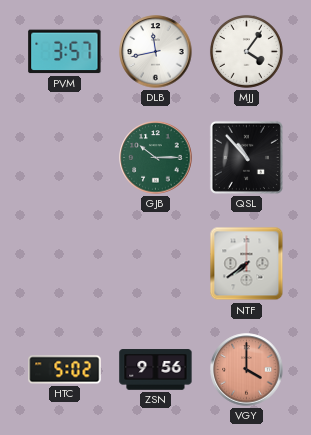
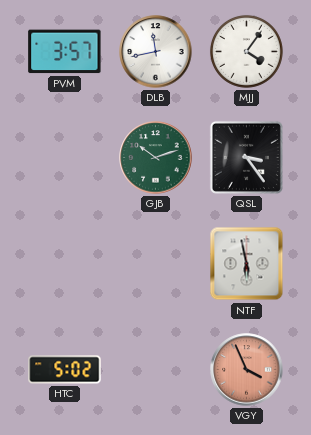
GJB: 10:15 -> 10:12 (156, 158)
QSL: 10:53 -> 3:24 (246, 157)
NTF: 7:39 -> 5:58 (247, 264)
ZSN: 9:56 -> none (156, 370)
VGY: 4:00 -> 3:56 (247, 370)
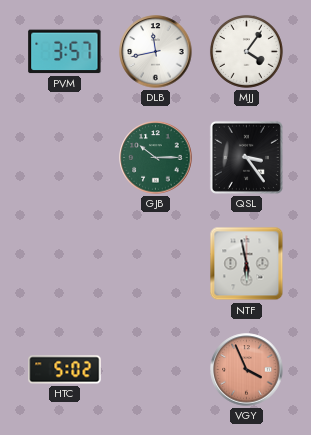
GJB: 10:12 -> 10:15 (156, 158)
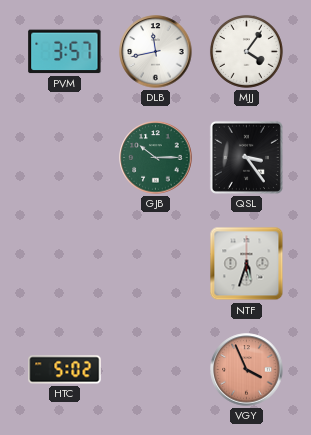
NTF: 5:58 -> 5:33 (247, 264)
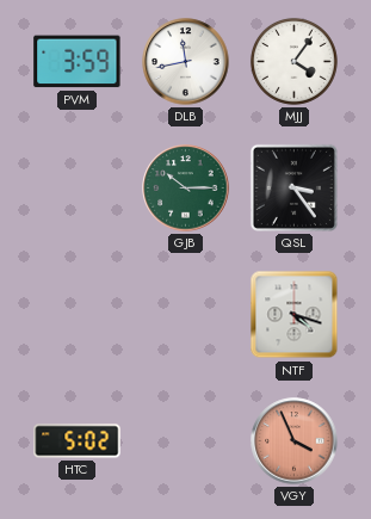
PVM: 3:57 -> 3:59 (78, 62)
NTF: 5:33 -> 4:18 (295, 315)
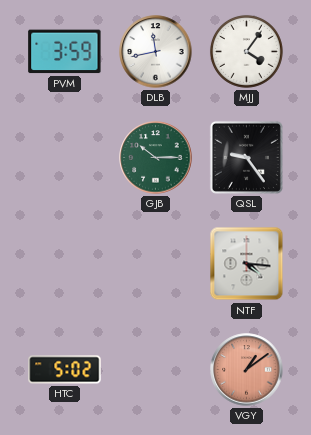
QSL: 3:24 -> 9:24 (246, 157)
NTF: 4:18 -> 4:16 (247, 264)
VGY: 3:56 -> 1:09 (247, 370)
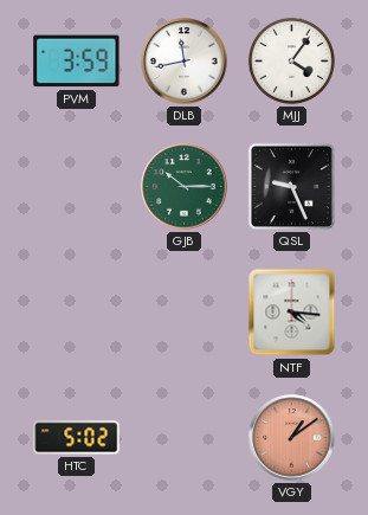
QSL: 9:24 -> 9:26 (291, 186)
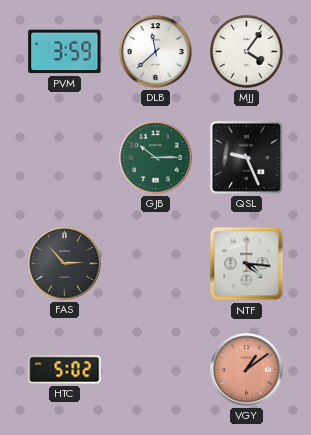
DLB: 11:43 -> 11:38 (156, 52)
FAS: none -> 2:53 (65, 264)
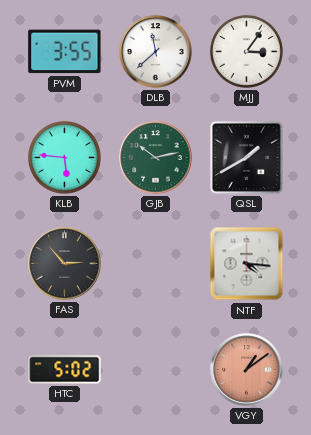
PVM: 3:59 -> 3:55 (65, 52)
MJJ: 4:06 -> 3:06 (246, 51)
KLB: none -> 5:46 (64, 157)
GJB: 10:15 -> 10:13 (156, 158)
QSL: 9:26 -> 1:40 (246, 157)
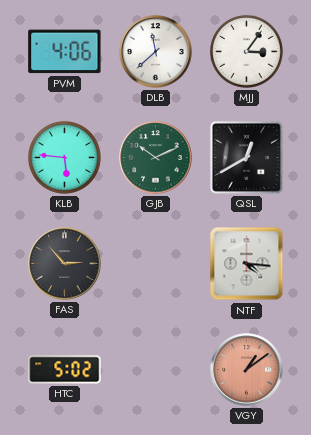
PVM: 3:55 -> 4:06 (65, 52)
GJB: 10:13 -> 10:11 (156, 158)
QSL: 1:40 -> 12:40 (246, 157)
